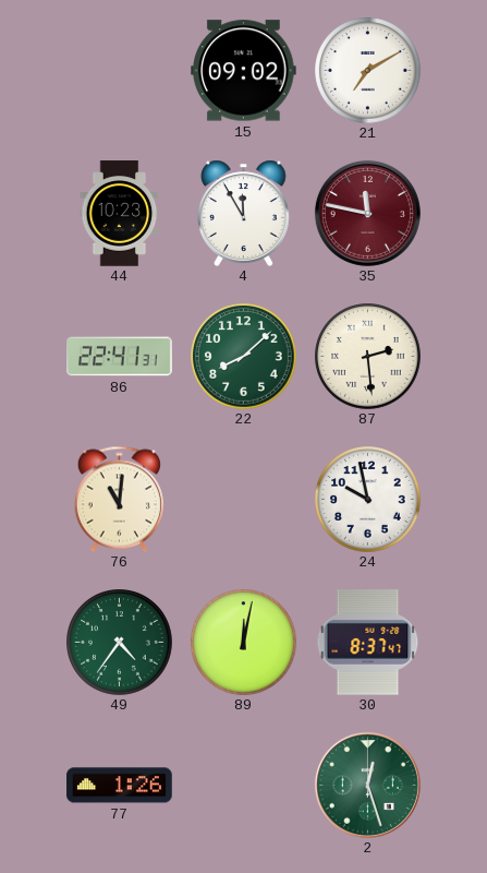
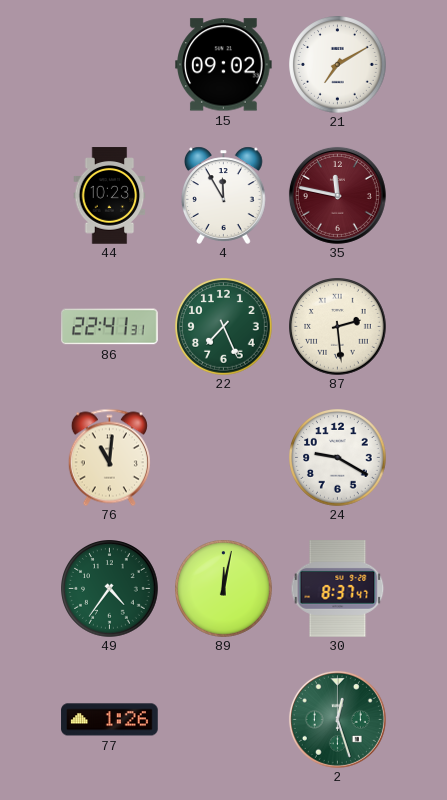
22: 8:08 -> 7:26 (224, 327)
24: 9:58 -> 9:20 (338, 458)
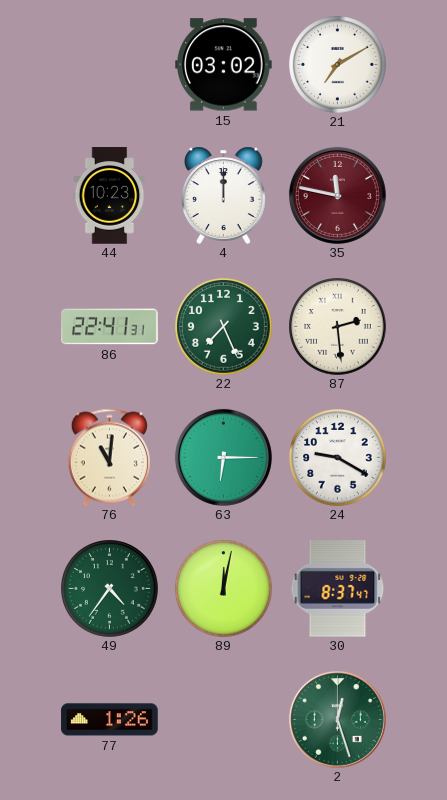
15: 09:02 -> 03:02 (224, 65)
4: 11:55 -> 12:00 (224, 195)
63: none -> 6:15 (223, 457)
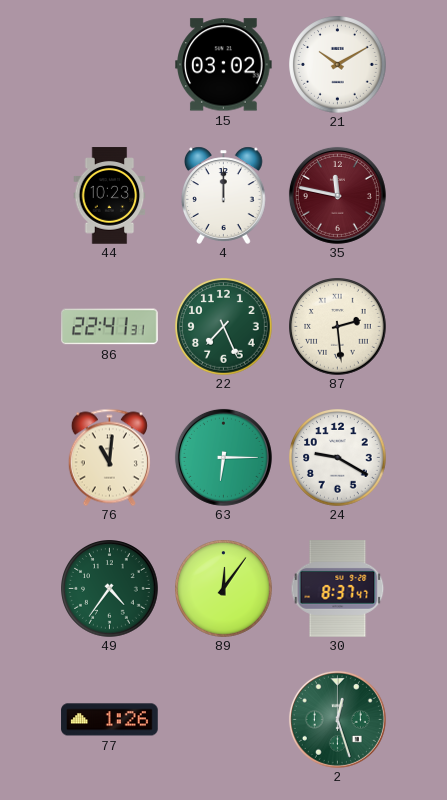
21: 7:10 -> 10:10 (338, 65)
89: 12:02 -> 12:06 (224, 589)
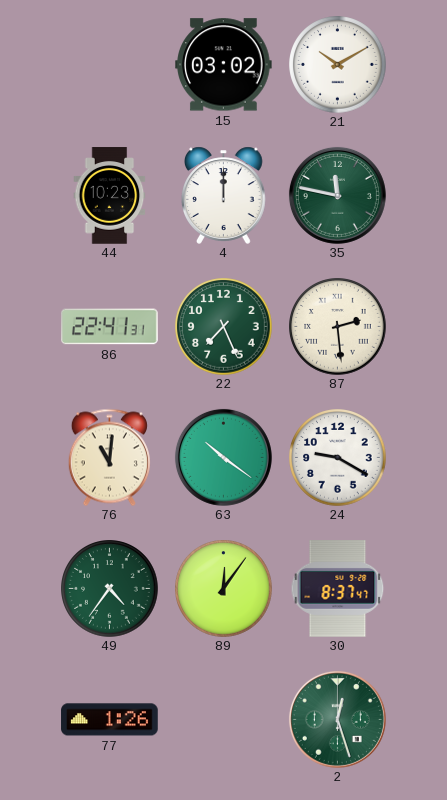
35 dial: burgundy -> green (337, 195)
63: 6:15 -> 10:21 (223, 457)
